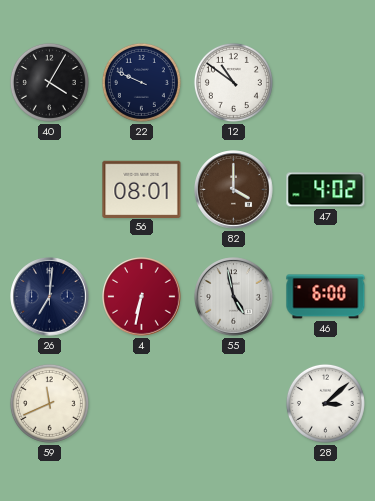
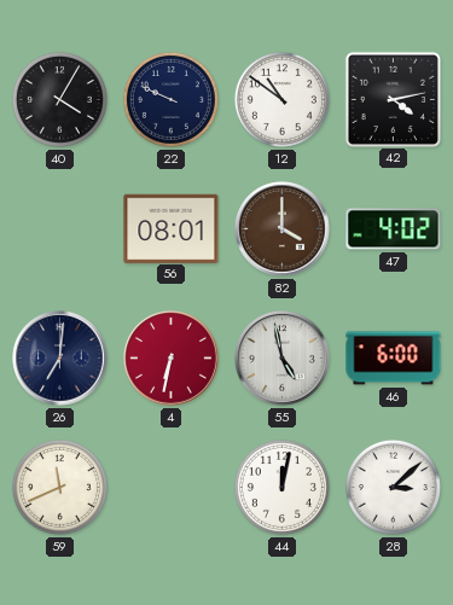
42: none -> 4:13 (393, 99)
44: none -> 12:02 (281, 487)
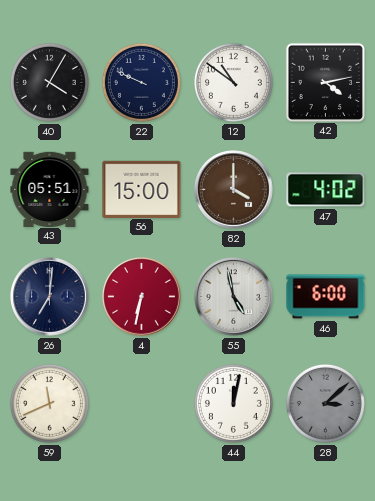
43: none -> 05:51 (50, 189)
56: 08:01 -> 15:00 (142, 189)
28 dial: white -> grey (325, 403)
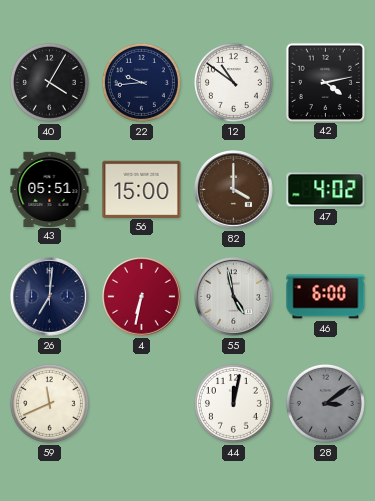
22: 9:49 -> 9:44 (141, 82)
28: 3:08 -> 3:09 (325, 403)
